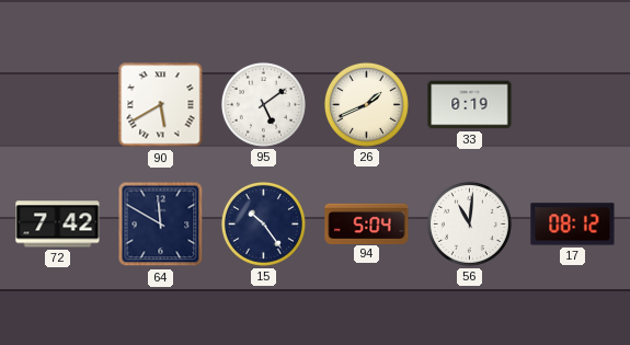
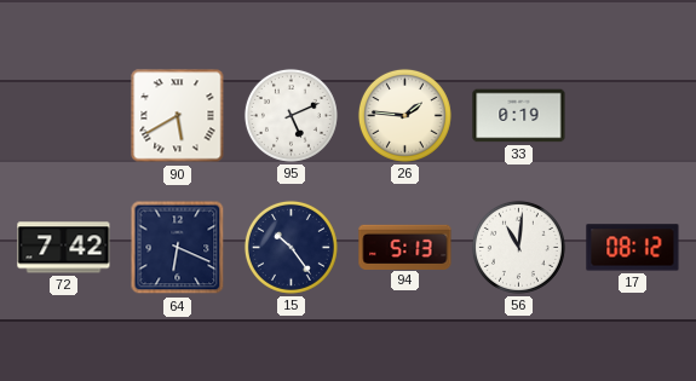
95: 5:09 -> 5:11 (291, 115)
26: 1:41 -> 1:46 (404, 115)
64: 11:50 -> 6:19 (178, 248)
94: 5:04 -> 5:13 (405, 247)
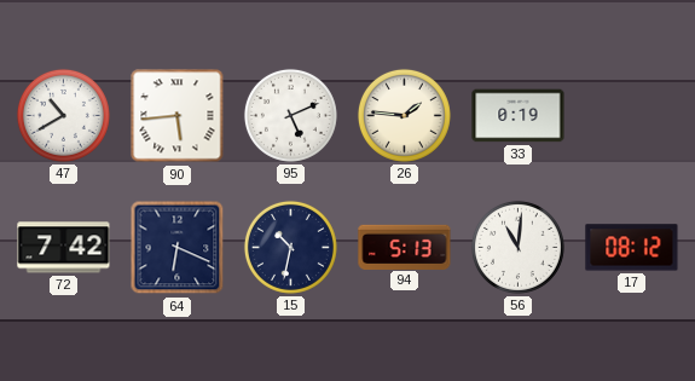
47: none -> 10:40 (63, 115)
90: 5:40 -> 5:44 (178, 116)
15: 10:24 -> 10:32 (290, 247)
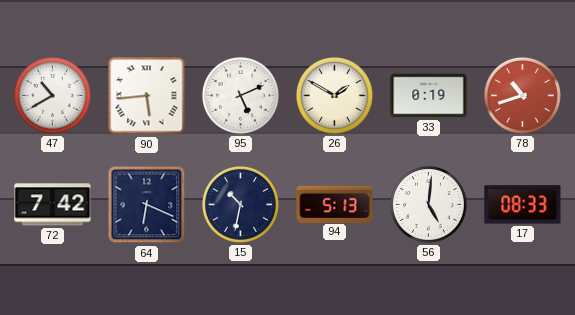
26: 1:46 -> 1:50 (334, 95)
78: none -> 10:42 (522, 95)
56: 11:01 -> 5:01 (428, 204)
17: 08:12 -> 08:33 (523, 205)
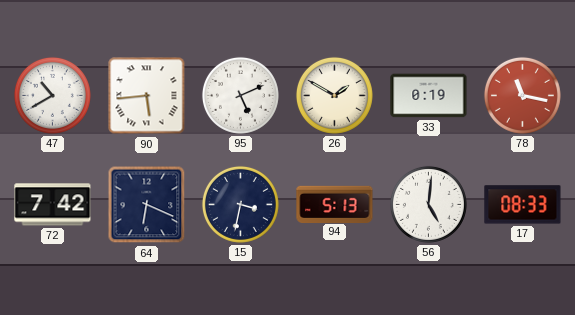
78: 10:42 -> 11:17 (522, 95)
15: 10:32 -> 3:32 (240, 204)
